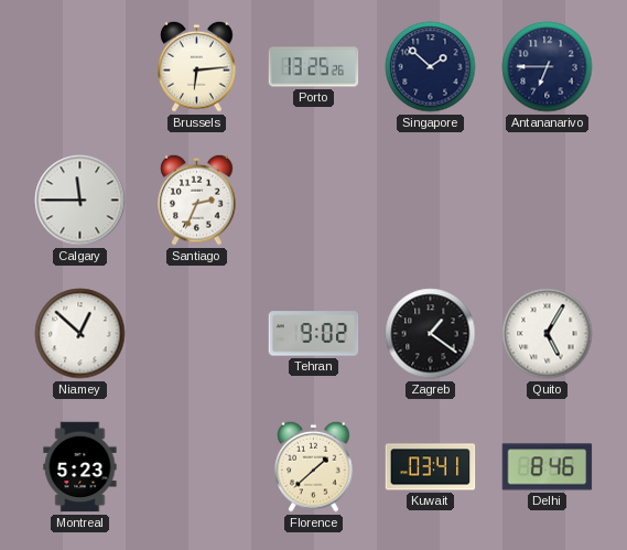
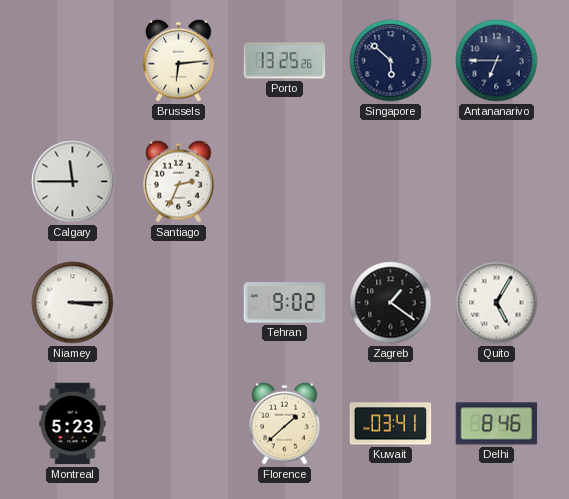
Singapore: 1:52 -> 5:52 (391, 61)
Niamey: 12:52 -> 3:15 (73, 303)
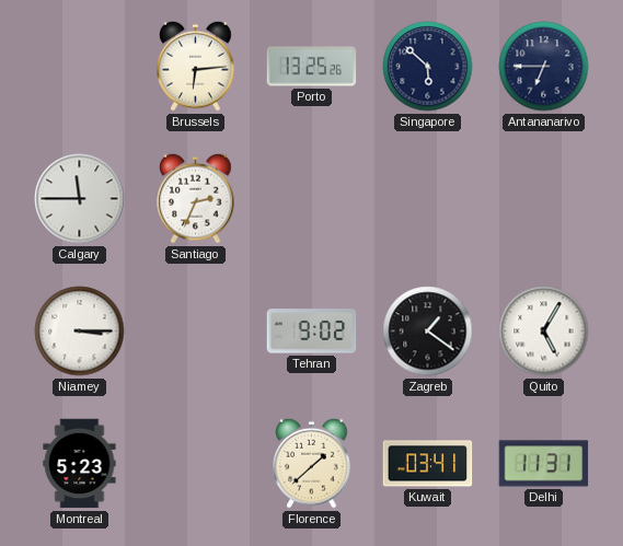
Delhi: 8:46 -> 11:31 (544, 464)
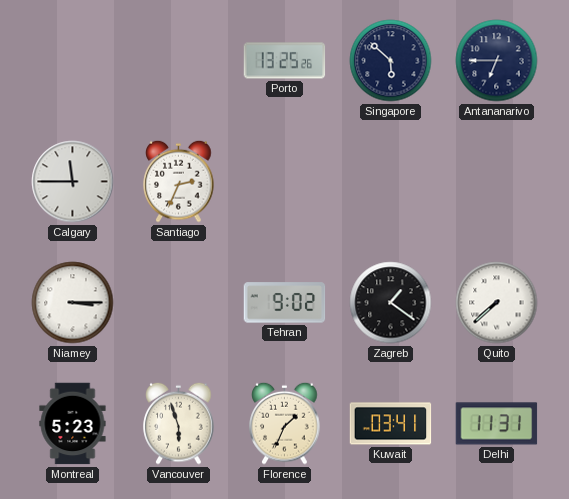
Brussels: 6:14 -> none (196, 66)
Quito: 5:05 -> 7:38 (497, 303)
Vancouver: none -> 5:57 (179, 423)
Florence: 1:38 -> 1:34 (285, 423)
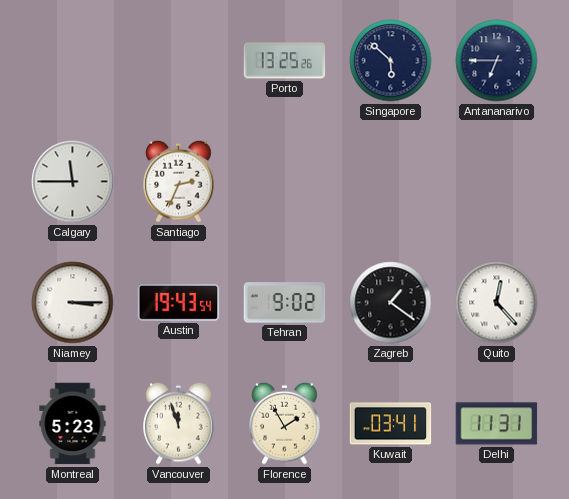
Austin: none -> 19:43 (179, 303)
Quito: 7:38 -> 12:23 (497, 303)
Vancouver: 5:57 -> 11:57 (179, 423)
Florence: 1:34 -> 1:55 (285, 423)
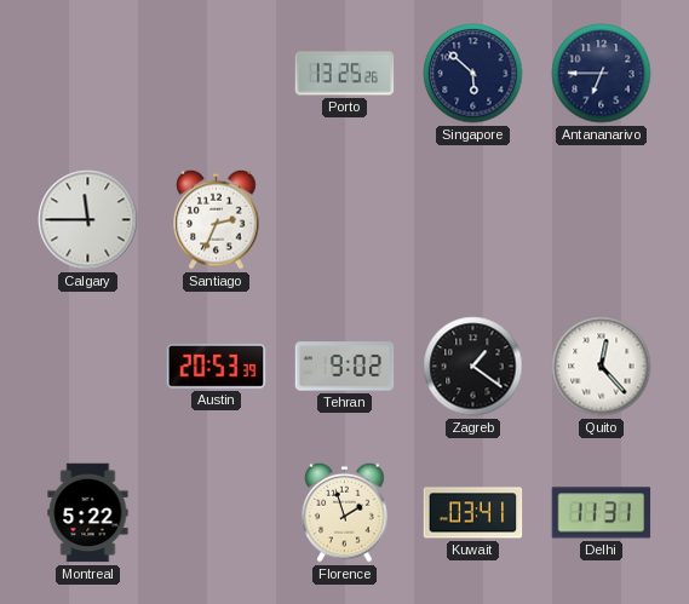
Niamey: 3:15 -> none (73, 303)
Austin: 19:43 -> 20:53 (217, 367)
Montreal: 5:23 -> 5:22 (88, 513)
Vancouver: 11:57 -> none (179, 423)
Florence: 1:55 -> 1:57 (345, 512)
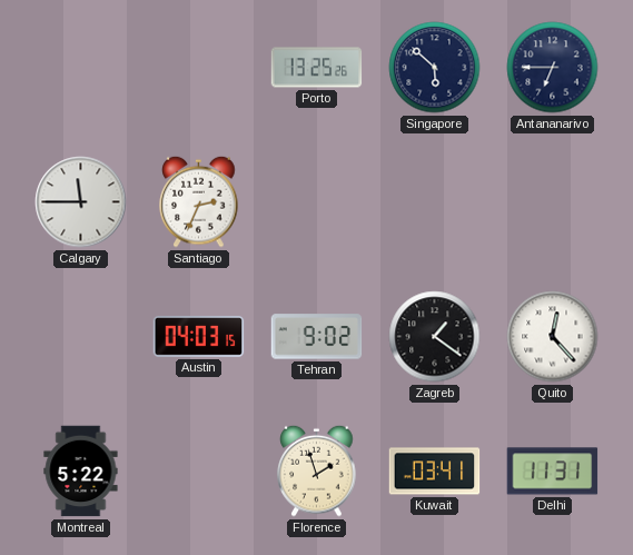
Austin: 20:53 -> 04:03 (199, 337)
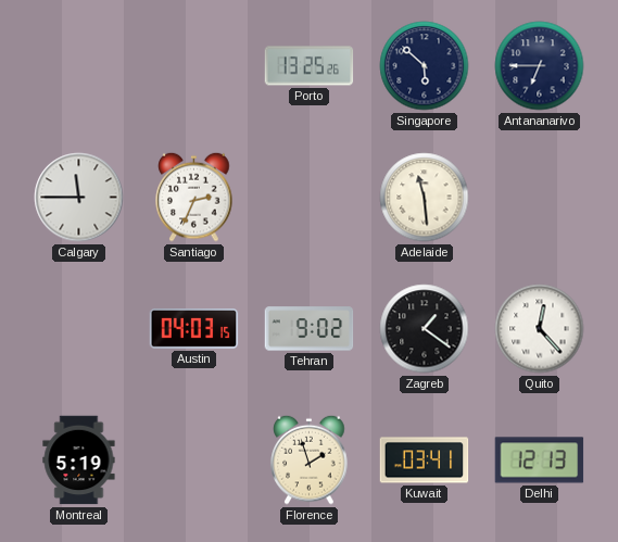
Adelaide: none -> 11:29 (425, 198)
Montreal: 5:22 -> 5:19 (79, 461)
Delhi: 11:31 -> 12:13 (540, 461)
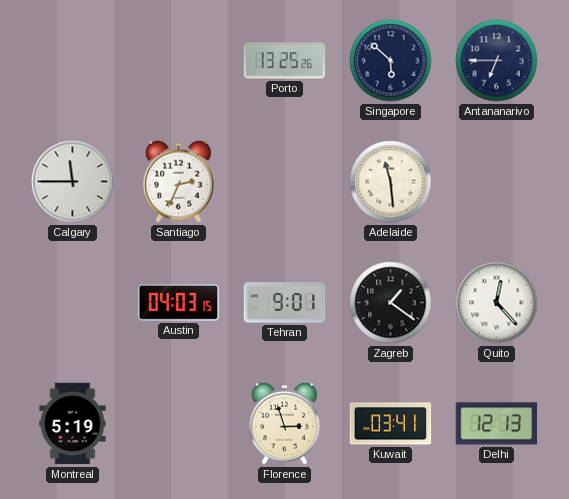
Tehran: 9:02 -> 9:01 (285, 303)
Florence: 1:57 -> 2:57 (285, 423)
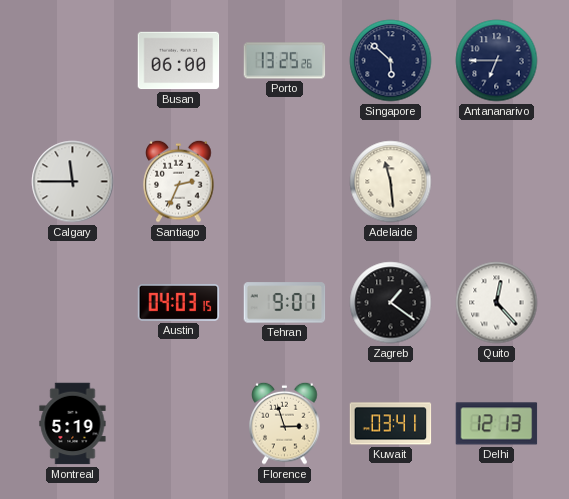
Busan: none -> 06:00 (179, 61)
